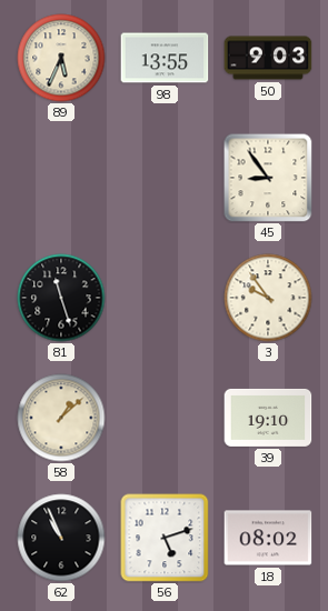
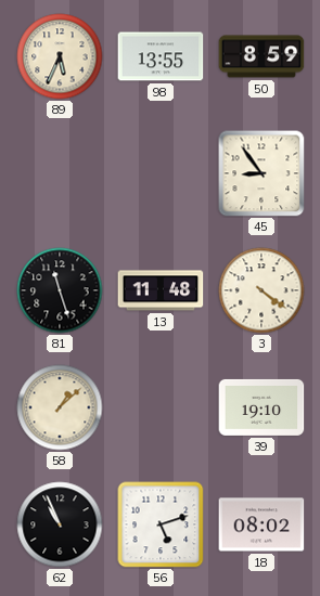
50: 9:03 -> 8:59 (261, 56)
13: none -> 11:48 (161, 290)
3: 9:54 -> 4:21 (261, 290)
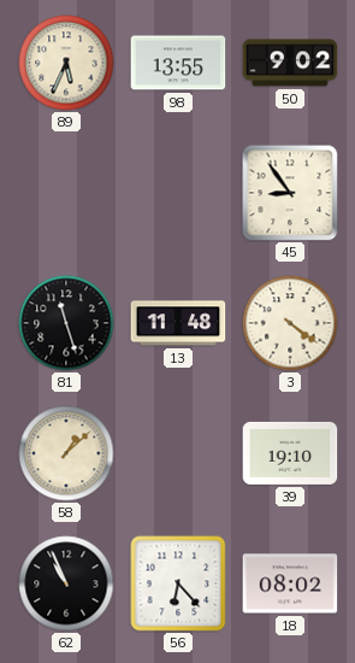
50: 8:59 -> 9:02 (290, 63)
56: 5:12 -> 6:23 (178, 583)
